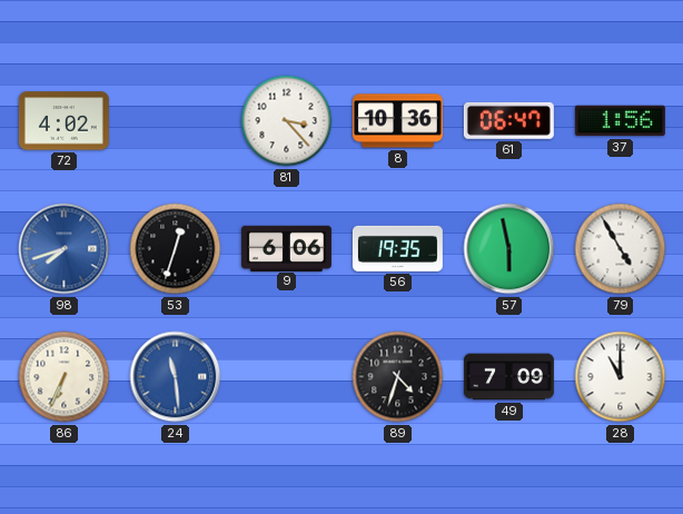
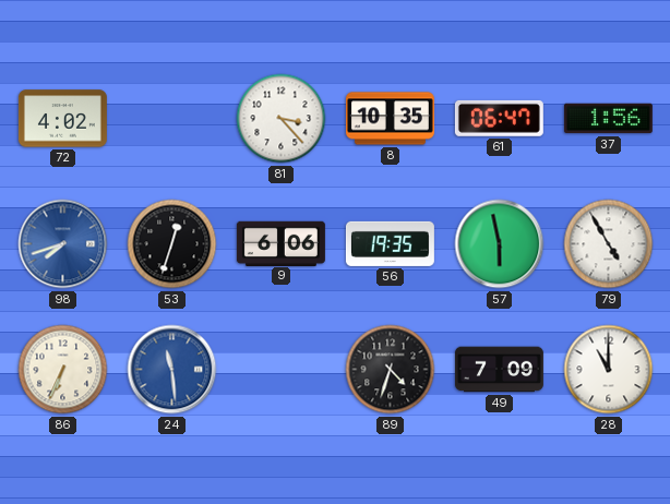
8: 10:36 -> 10:35 (390, 119)
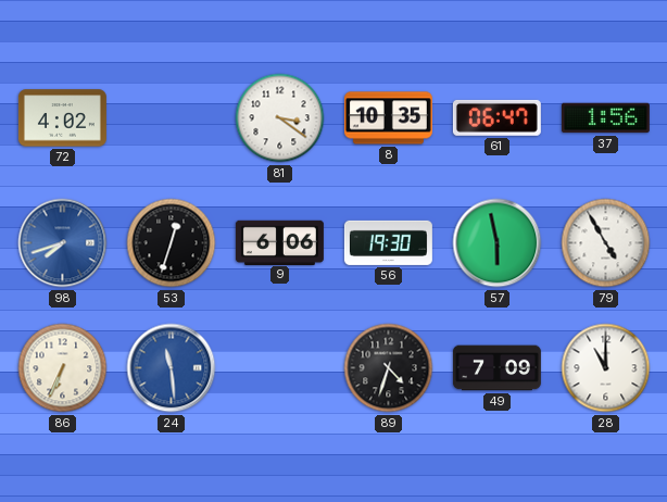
81: 3:23 -> 3:21 (280, 118)
56: 19:35 -> 19:30 (388, 242)
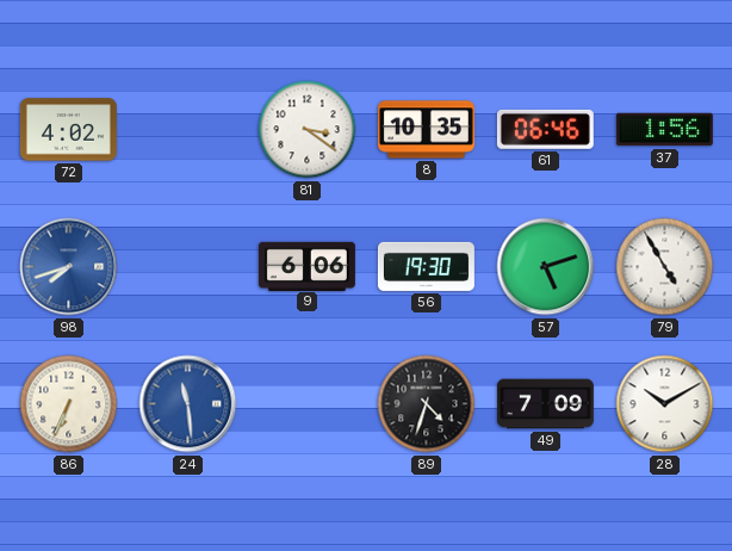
61: 06:47 -> 06:46 (545, 129)
53: 12:33 -> none (172, 243)
57: 5:58 -> 5:12 (546, 267)
28: 11:00 -> 10:10 (665, 404)
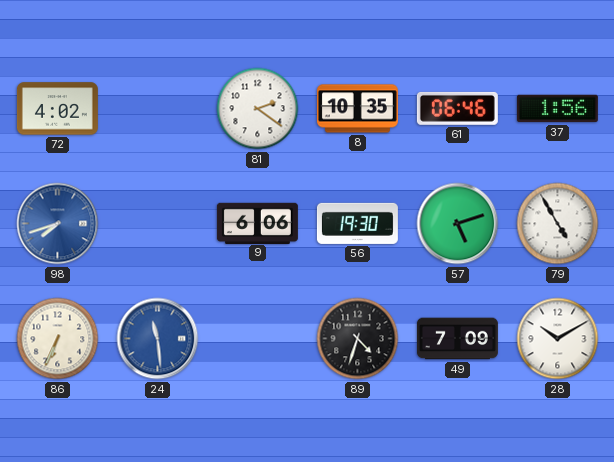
81: 3:21 -> 2:21 (258, 109)
